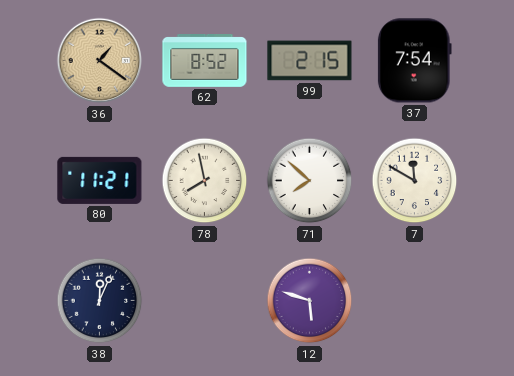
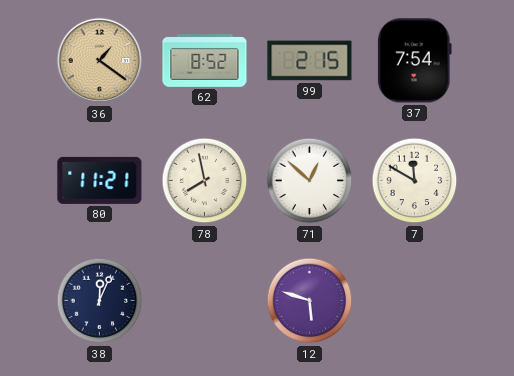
71: 7:52 -> 12:52 (310, 181)
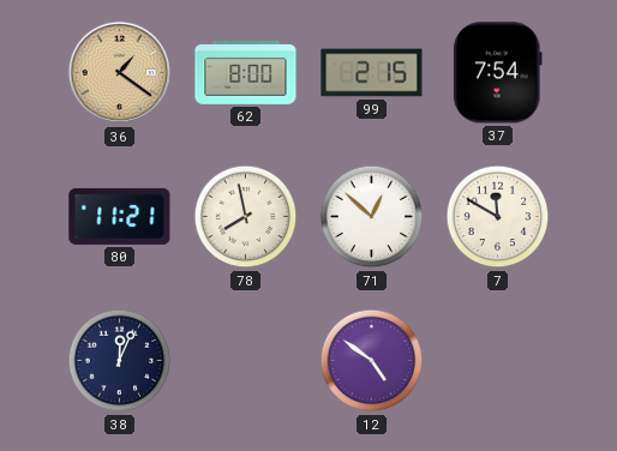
62: 8:52 -> 8:00 (246, 73)
12: 5:48 -> 4:51 (372, 361)
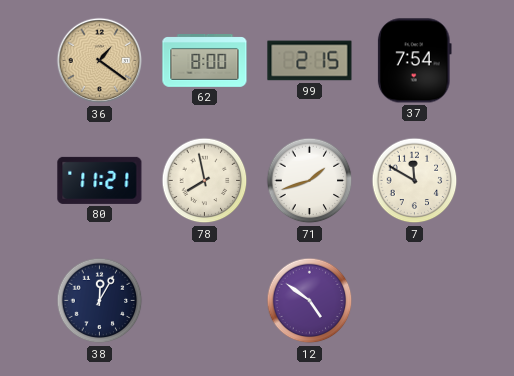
71: 12:52 -> 1:42 (310, 181)
38: 12:04 -> 12:05 (100, 301)
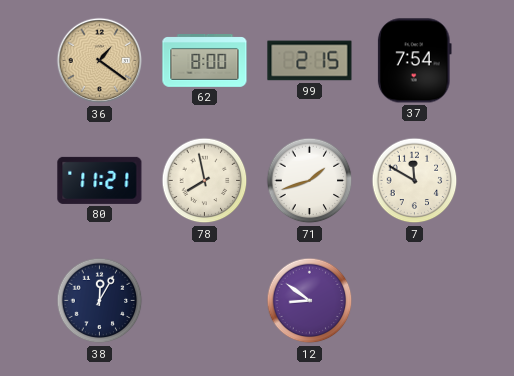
12: 4:51 -> 8:51 (310, 301)
